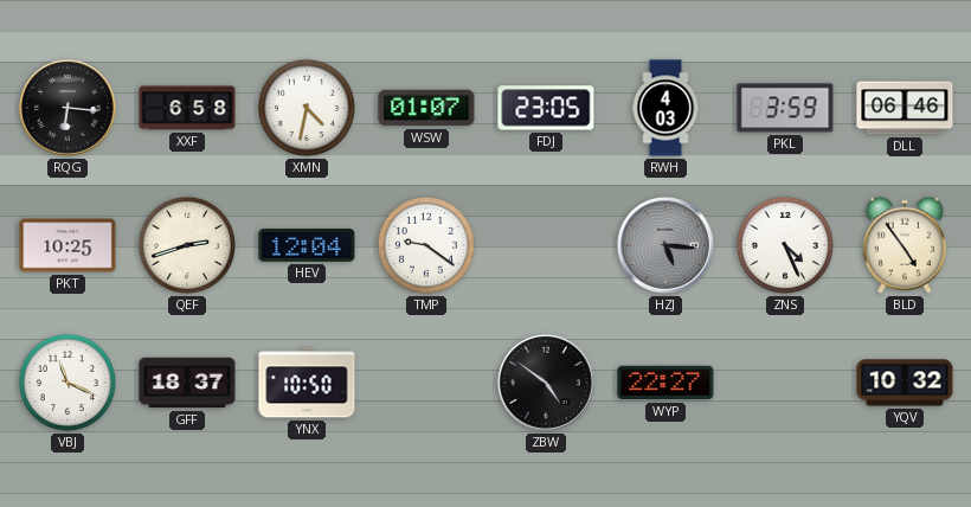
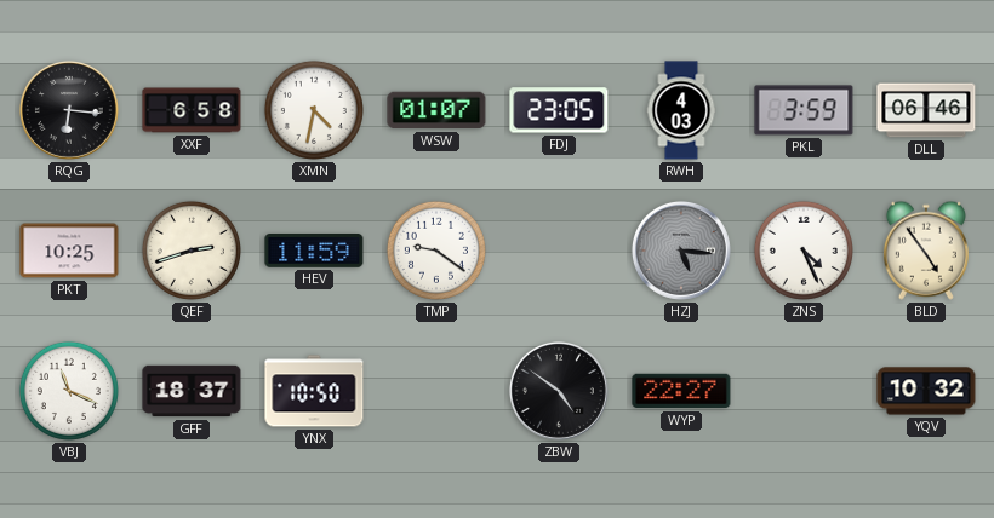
HEV: 12:04 -> 11:59 (314, 252)
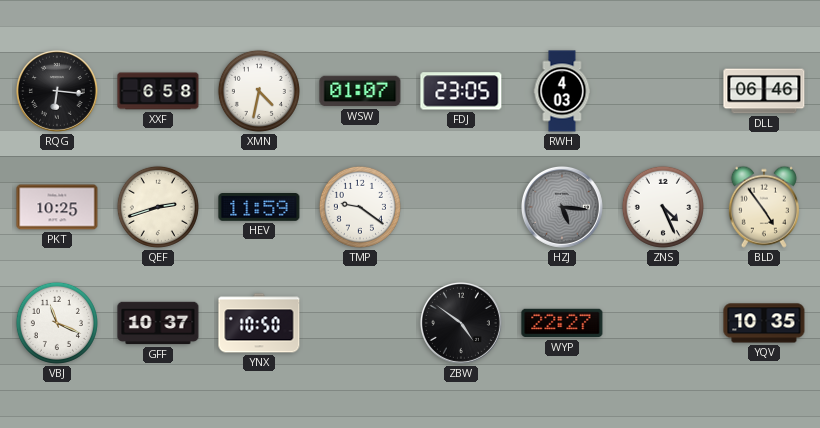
PKL: 3:59 -> none (804, 110)
GFF: 18:37 -> 10:37 (158, 323)
YQV: 10:32 -> 10:35 (764, 323)
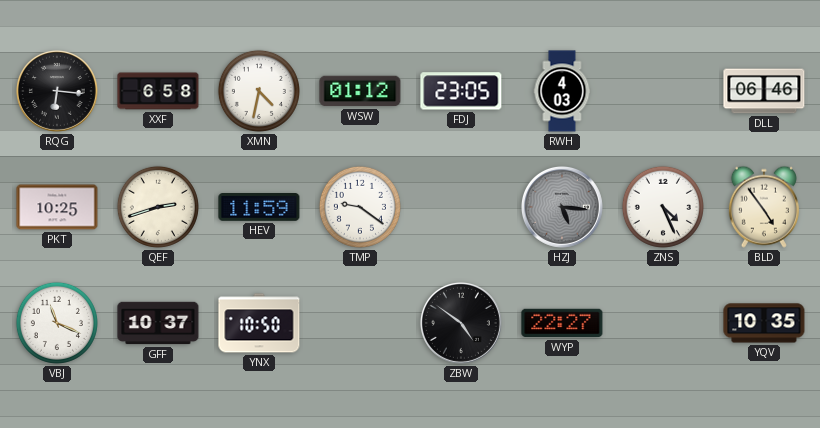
WSW: 01:07 -> 01:12 (360, 91)
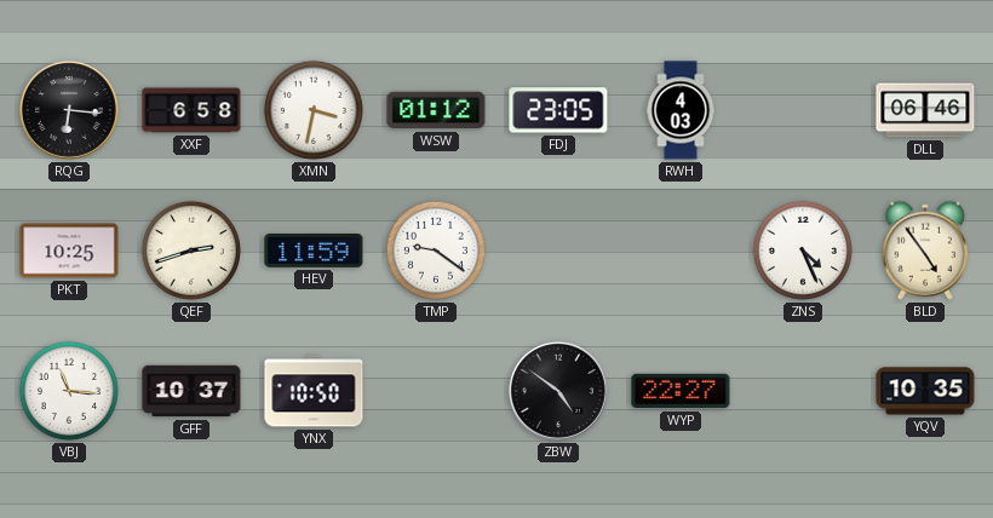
XMN: 4:32 -> 3:32 (314, 110)
HZJ: 5:16 -> none (562, 207)
VBJ: 11:19 -> 11:16 (69, 391)
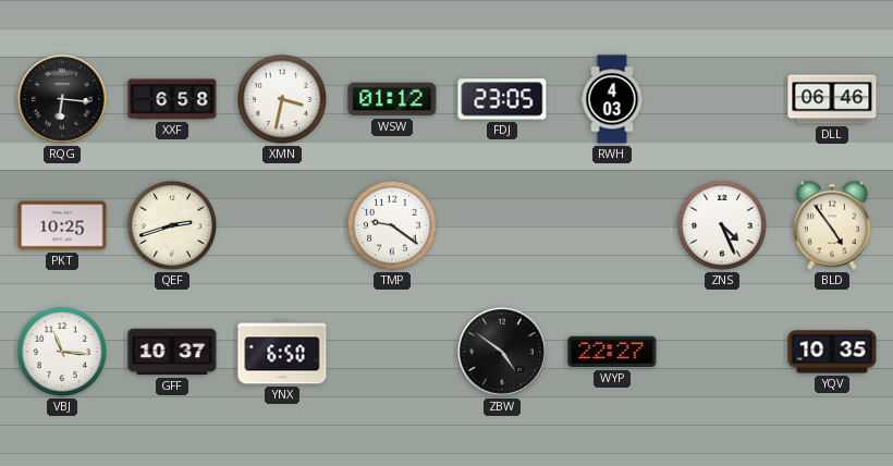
HEV: 11:59 -> none (314, 252)
YNX: 10:50 -> 6:50 (282, 352)
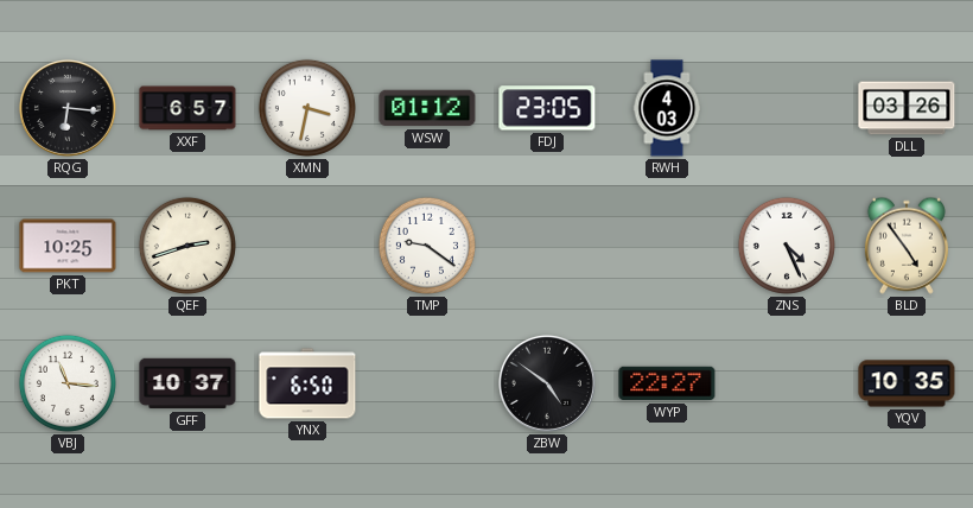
XXF: 6:58 -> 6:57 (187, 108)
DLL: 06:46 -> 03:26 (907, 108)
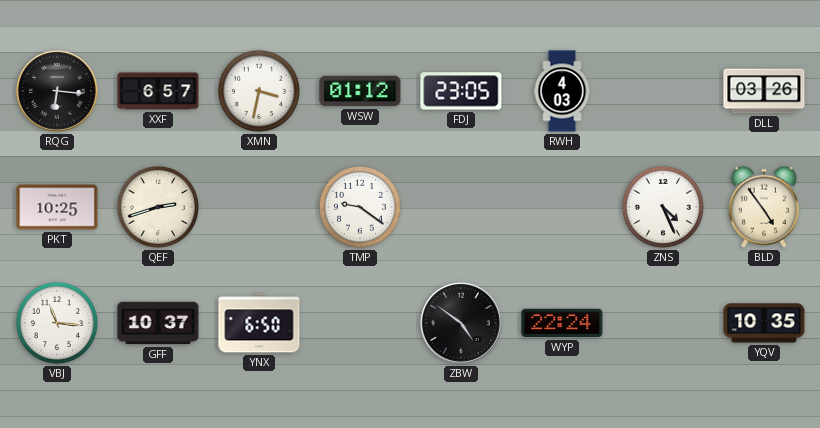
WYP: 22:27 -> 22:24 (562, 323)
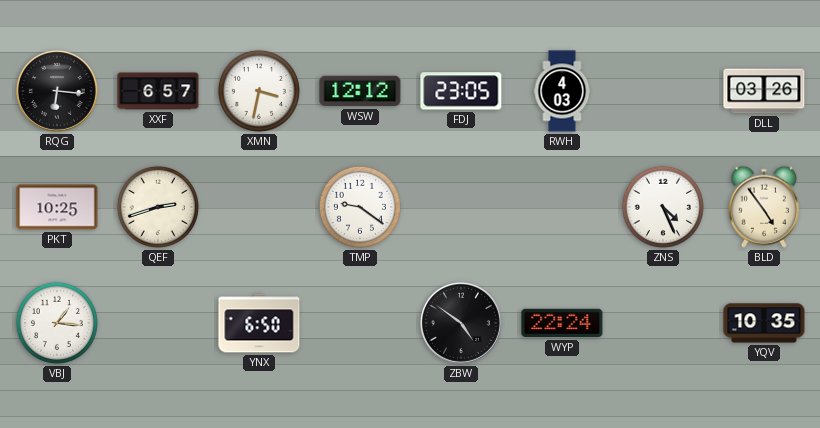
WSW: 01:12 -> 12:12 (360, 91)
VBJ: 11:16 -> 1:16 (57, 323)
GFF: 10:37 -> none (158, 323)
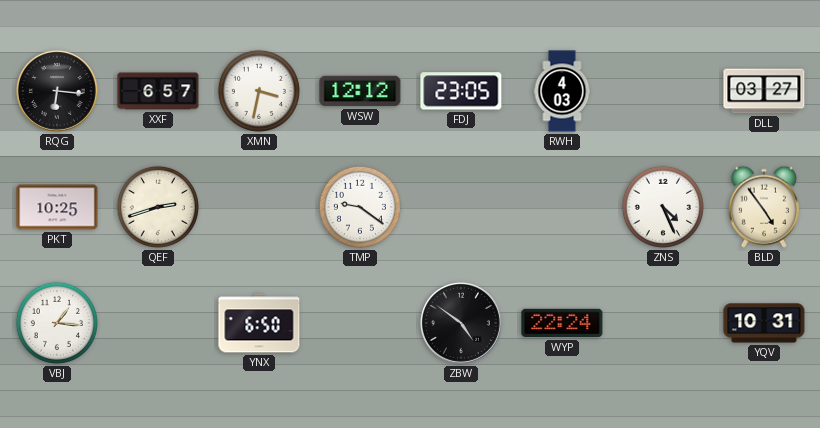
DLL: 03:26 -> 03:27 (764, 91)
YQV: 10:35 -> 10:31 (764, 323)
